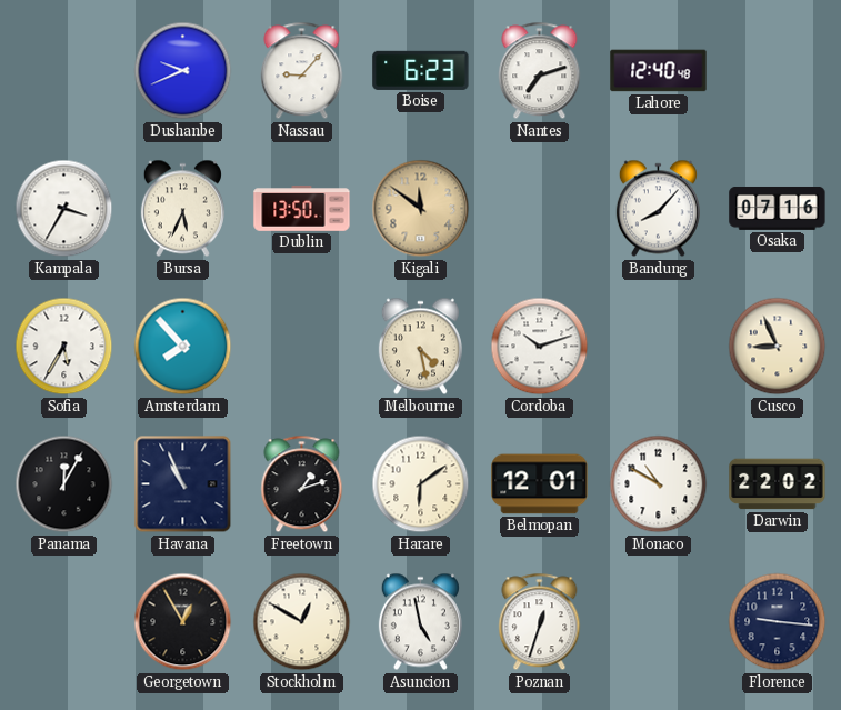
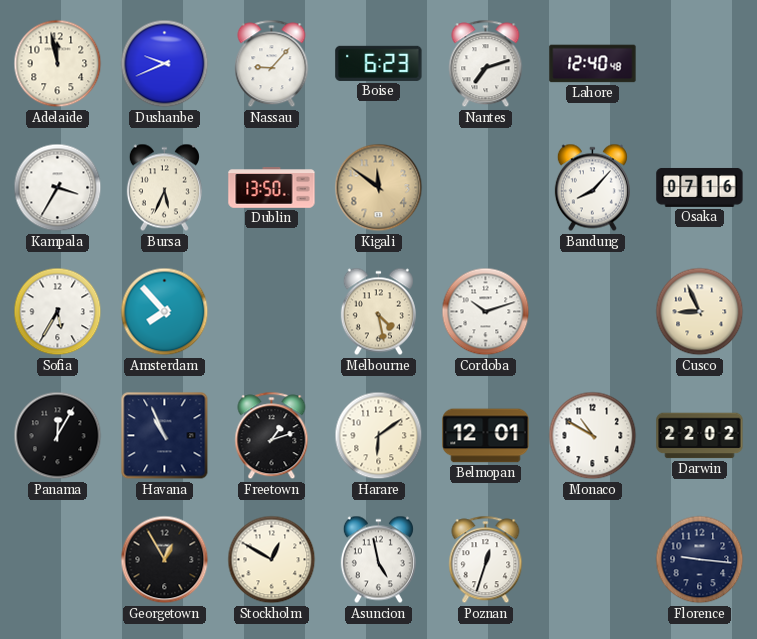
Adelaide: none -> 11:58 (58, 64)
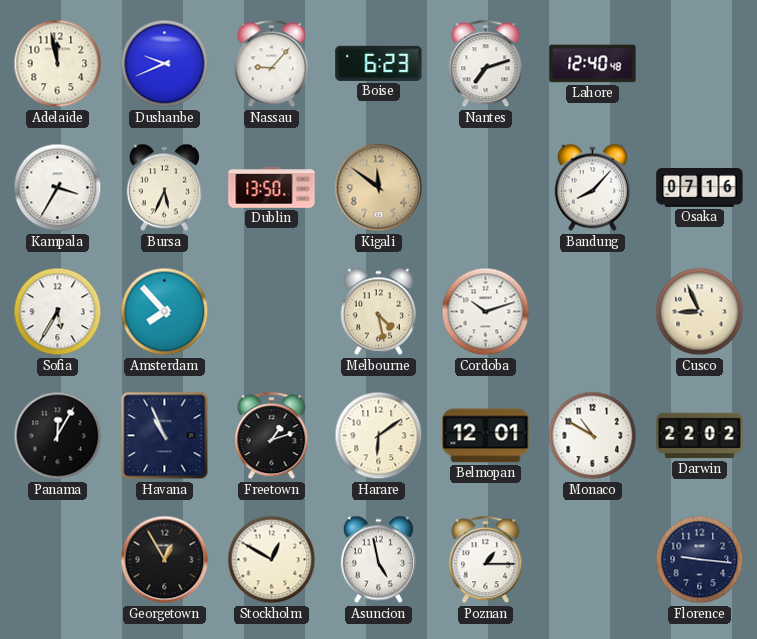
Poznan: 12:33 -> 1:15 (486, 560)
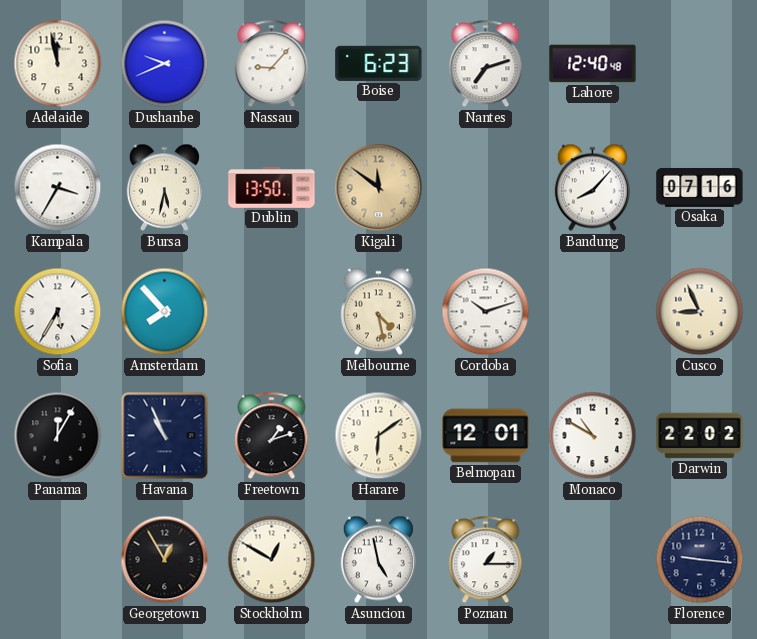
Bursa: 5:34 -> 5:32 (164, 188)
